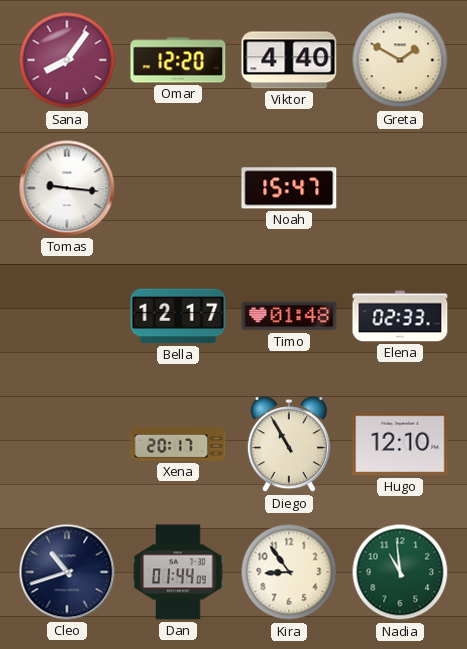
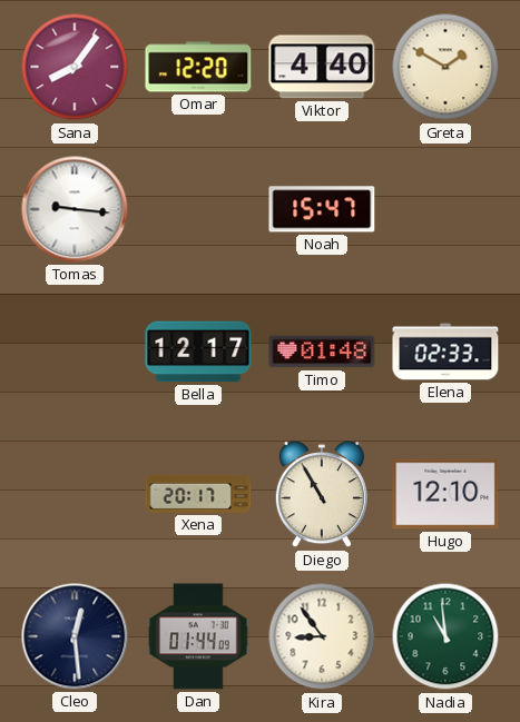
Cleo: 10:42 -> 12:29 (75, 636)
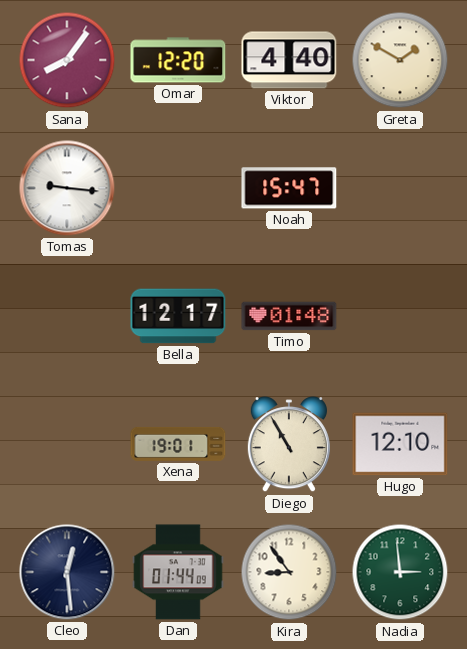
Elena: 02:33 -> none (445, 352)
Xena: 20:17 -> 19:01 (178, 444)
Nadia: 10:59 -> 2:59 (400, 572)
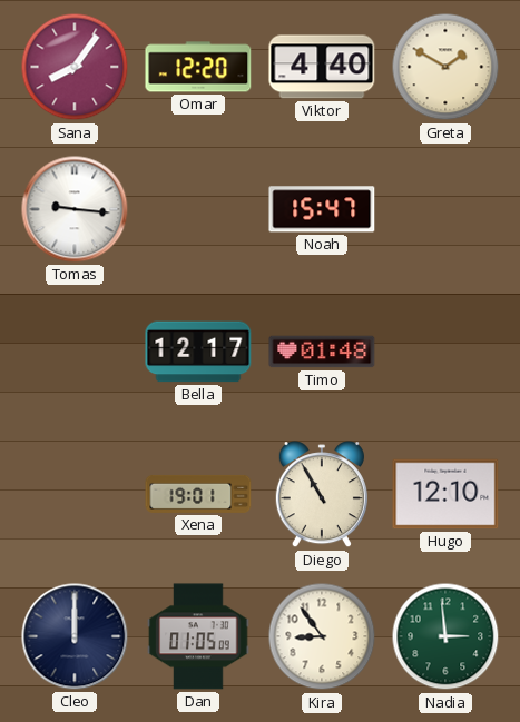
Cleo: 12:29 -> 12:00 (75, 636)
Dan: 01:44 -> 01:05 (198, 636)
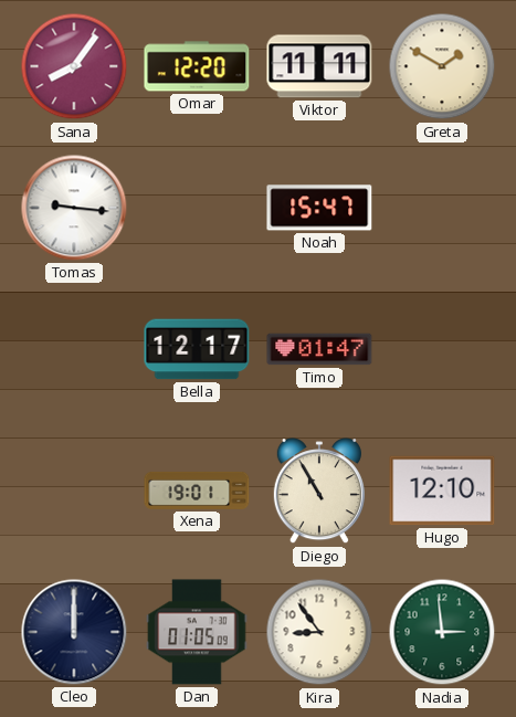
Viktor: 4:40 -> 11:11 (319, 66)
Timo: 01:48 -> 01:47 (319, 349)
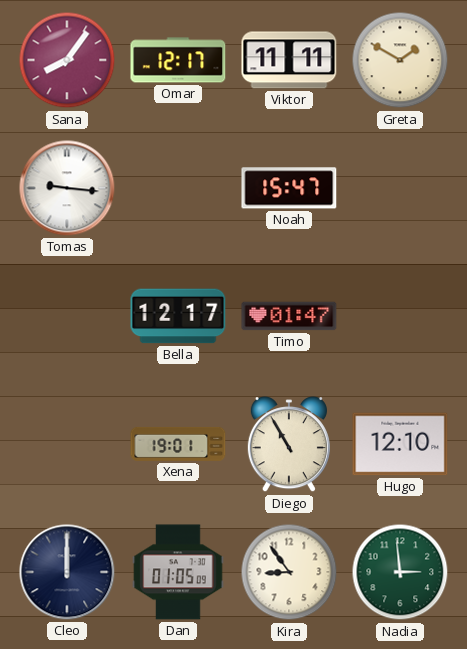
Omar: 12:20 -> 12:17 (178, 60)
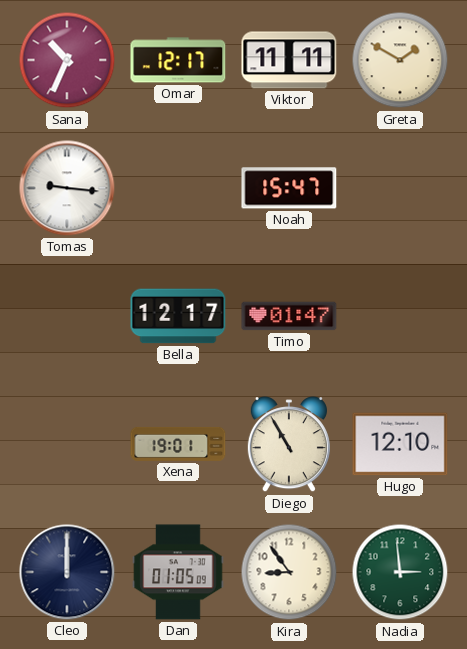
Sana: 8:06 -> 10:34 (67, 60)
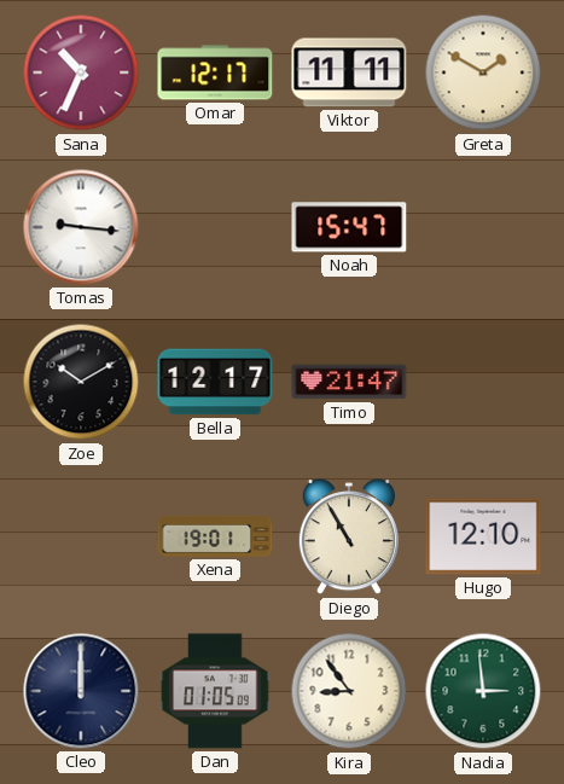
Zoe: none -> 10:10 (81, 382)
Timo: 01:47 -> 21:47 (349, 382)
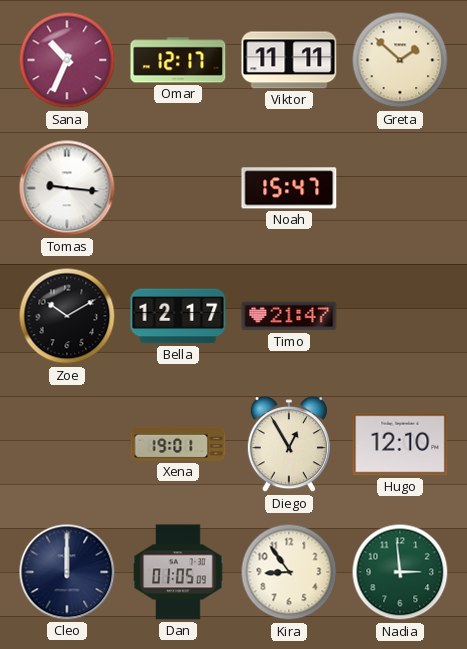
Greta: 1:50 -> 1:52 (400, 60)
Diego: 10:55 -> 12:55 (289, 445)
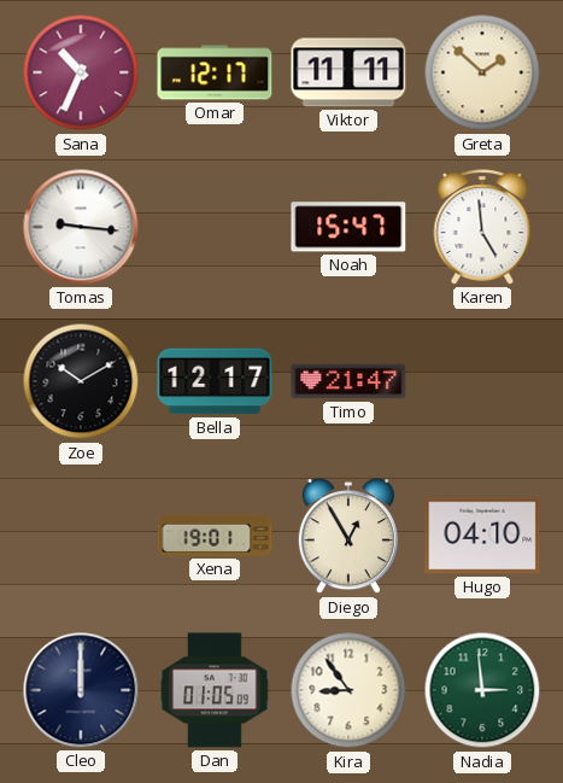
Karen: none -> 4:59 (482, 227)
Hugo: 12:10 -> 04:10 (482, 536)
